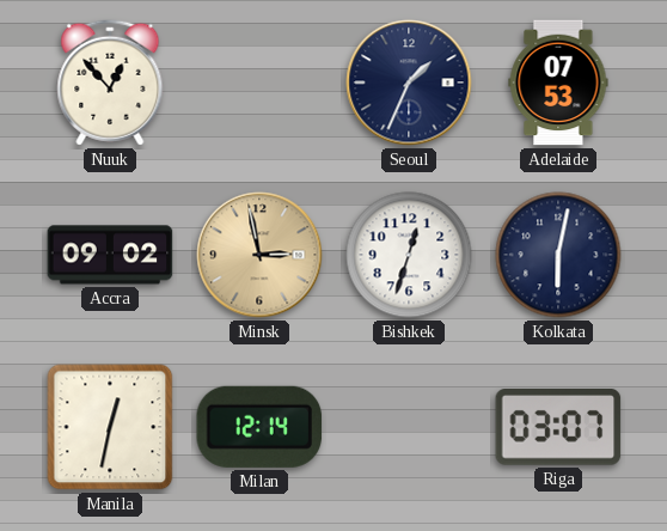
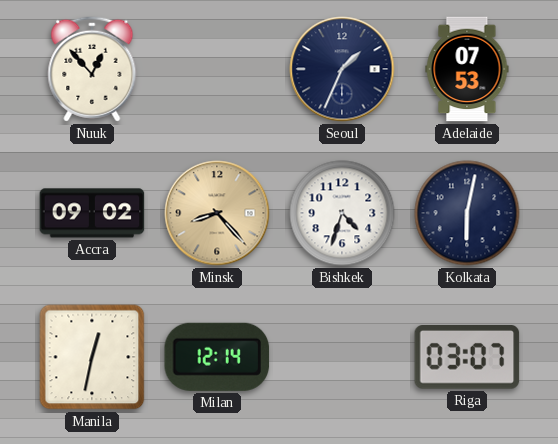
Minsk: 2:58 -> 8:23 (217, 213)
Bishkek: 12:33 -> 4:33 (342, 213)
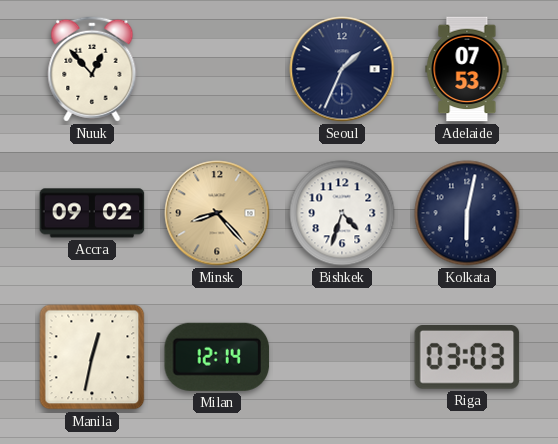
Riga: 03:07 -> 03:03 (467, 358)
